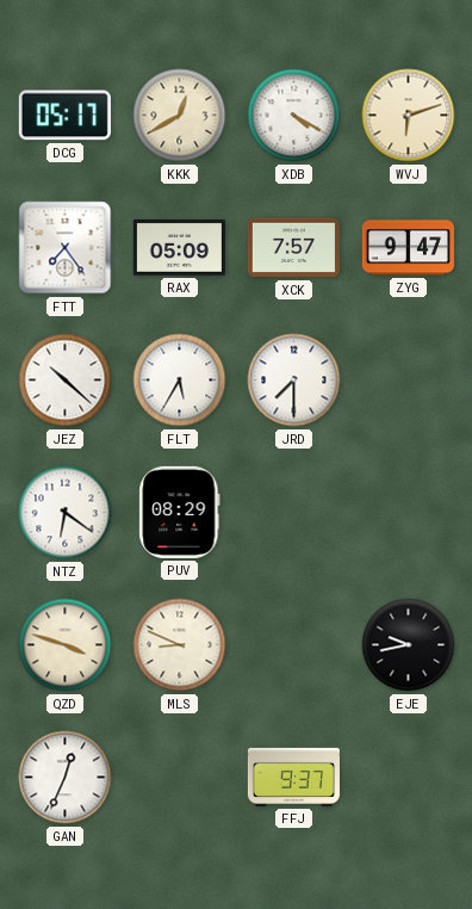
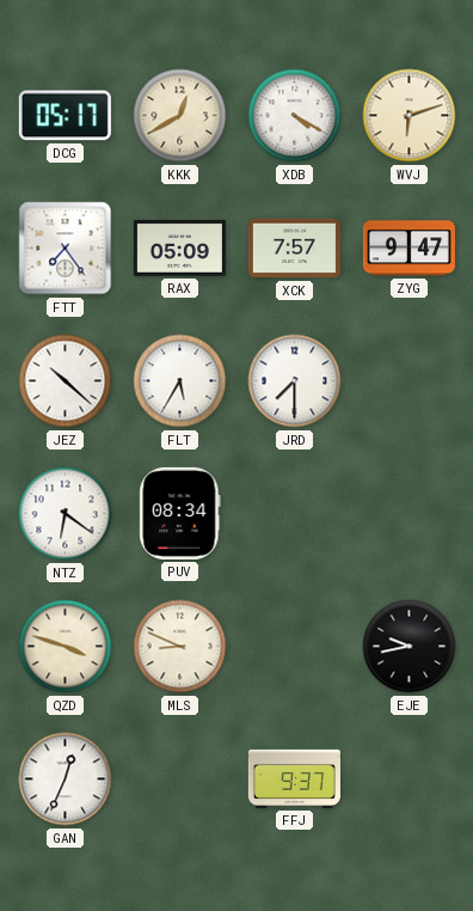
PUV: 08:29 -> 08:34 (180, 513)
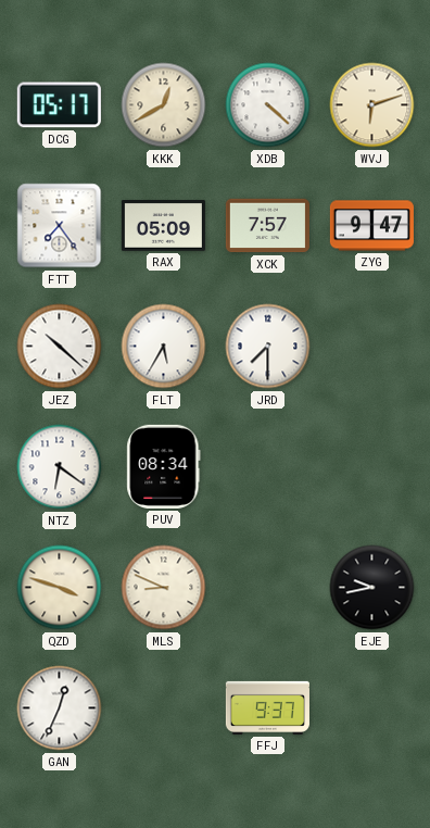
XDB: 4:20 -> 4:22 (268, 105)
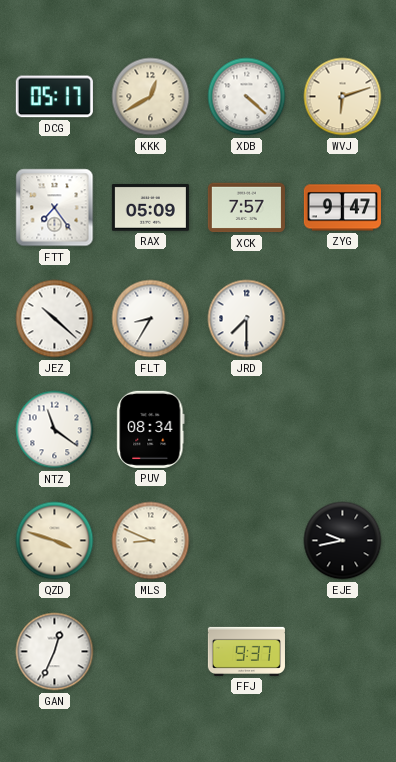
FLT: 5:35 -> 8:35 (151, 319)
NTZ: 6:21 -> 11:21 (55, 430)
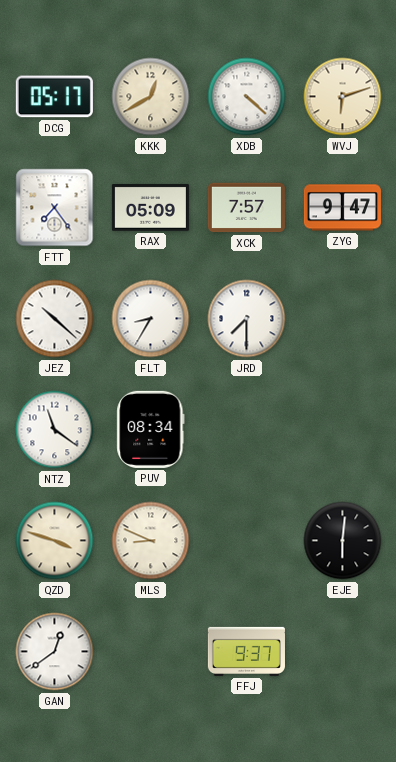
EJE: 9:43 -> 6:01 (343, 541)
GAN: 12:34 -> 12:39 (55, 652)
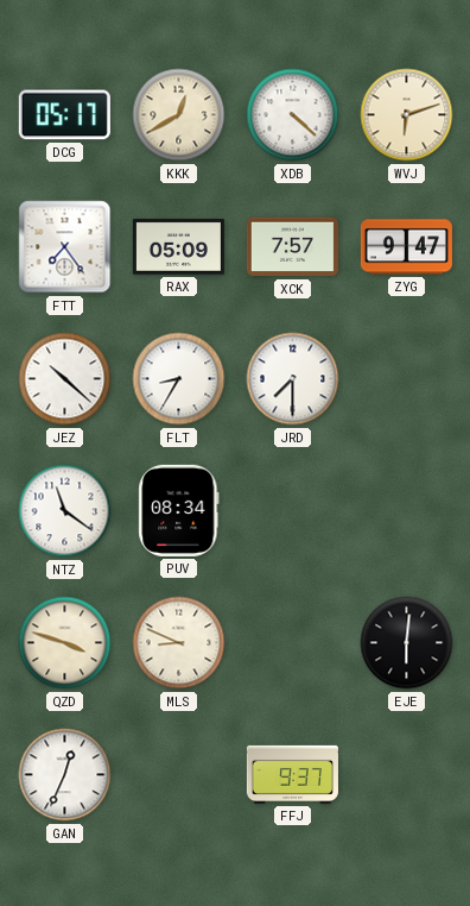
GAN: 12:39 -> 12:34 (65, 775)
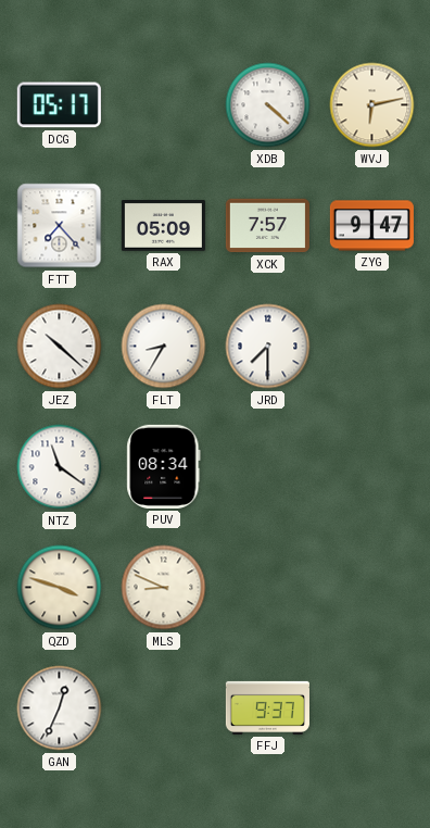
KKK: 12:40 -> none (179, 115)
WVJ: 6:12 -> 6:13 (372, 105)
FTT: 7:24 -> 7:23 (60, 226)
EJE: 6:01 -> none (407, 643)
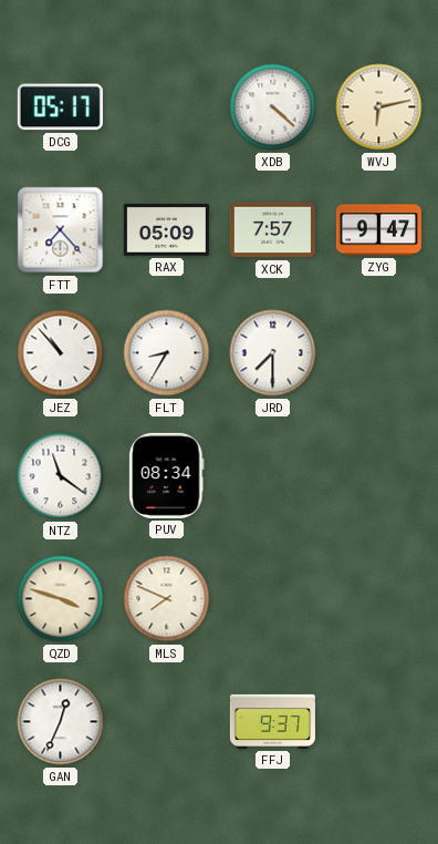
JEZ: 10:22 -> 10:53 (61, 353)
MLS: 8:49 -> 7:49 (167, 599)
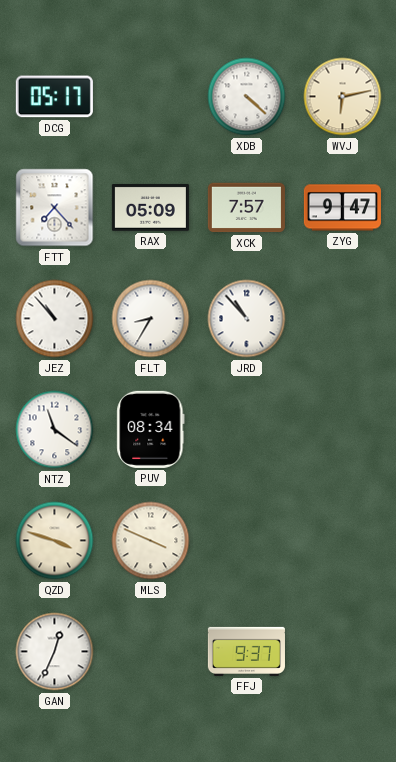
JRD: 7:30 -> 10:53 (247, 319)
MLS: 7:49 -> 3:49 (151, 541)
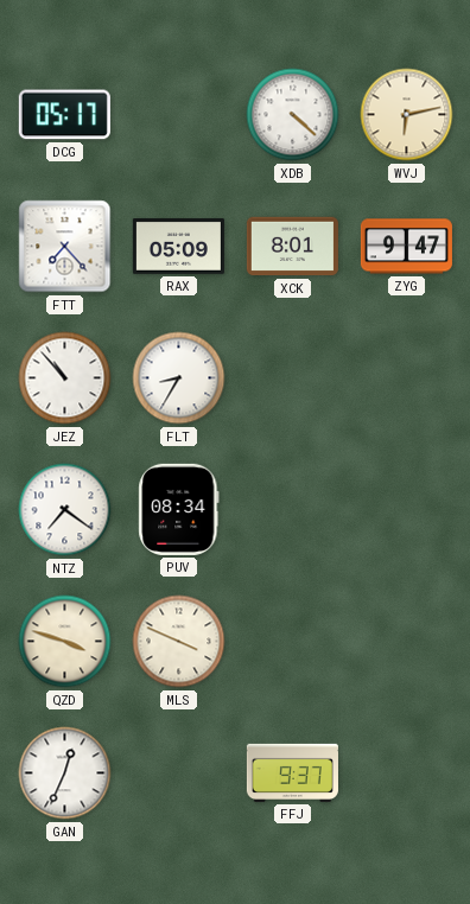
XCK: 7:57 -> 8:01 (292, 247)
JRD: 10:53 -> none (247, 319)
NTZ: 11:21 -> 7:21 (65, 510)
